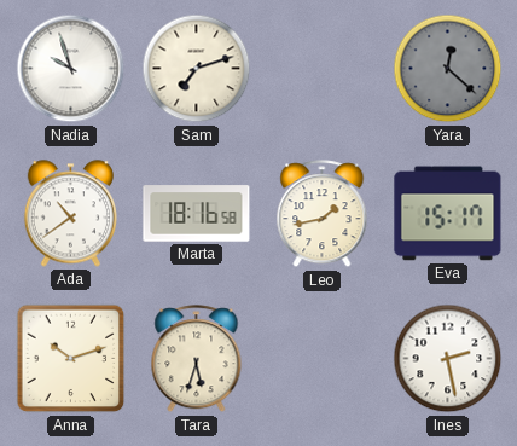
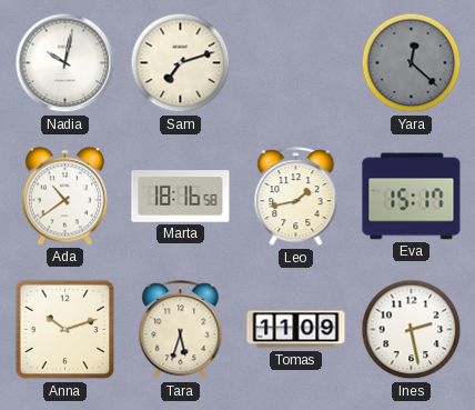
Nadia: 9:57 -> 10:02 (65, 63)
Tomas: none -> 11:09 (296, 330)
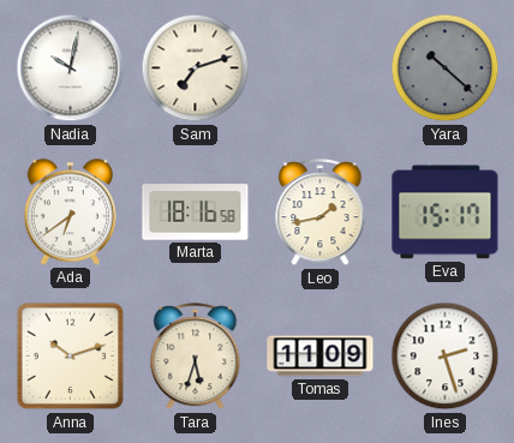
Yara: 12:22 -> 10:22 (446, 68)
Ada: 10:39 -> 6:39 (70, 212)
Ines: 2:28 -> 2:27 (446, 357)
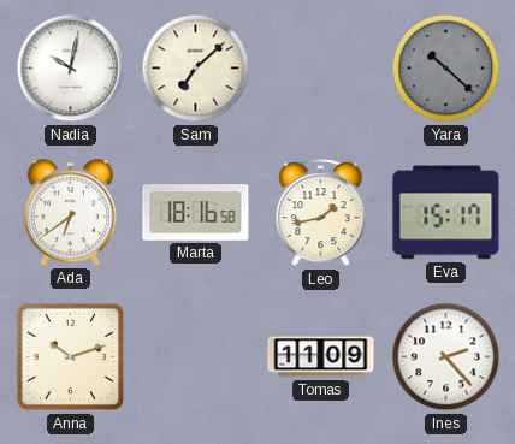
Sam: 7:12 -> 7:08 (196, 69)
Tara: 5:33 -> none (196, 357)
Ines: 2:27 -> 2:23 (446, 357)
